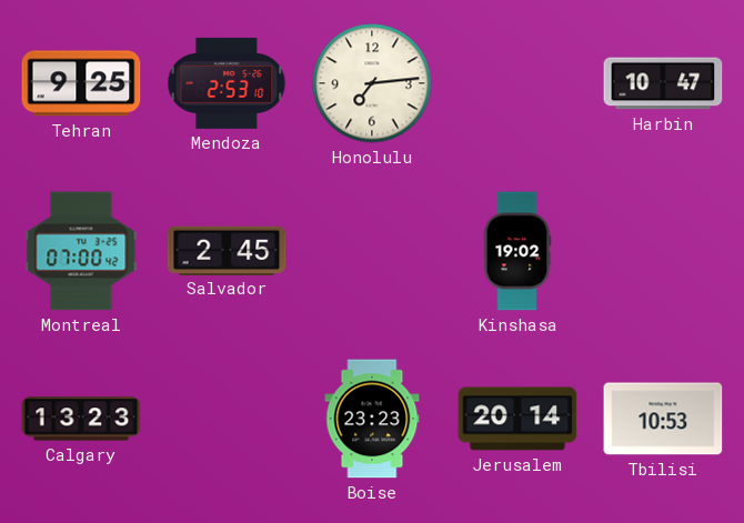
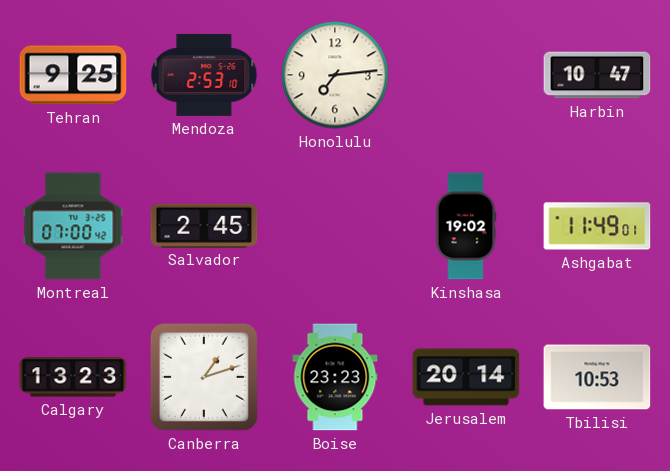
Ashgabat: none -> 11:49 (597, 226)
Canberra: none -> 1:12 (204, 377)
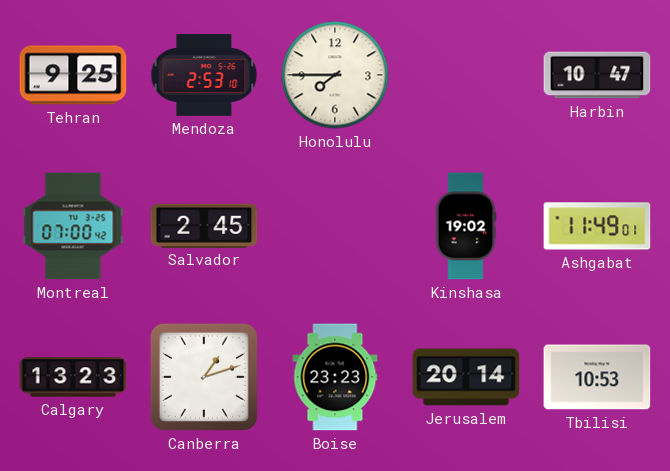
Honolulu: 7:14 -> 7:45 (335, 75)
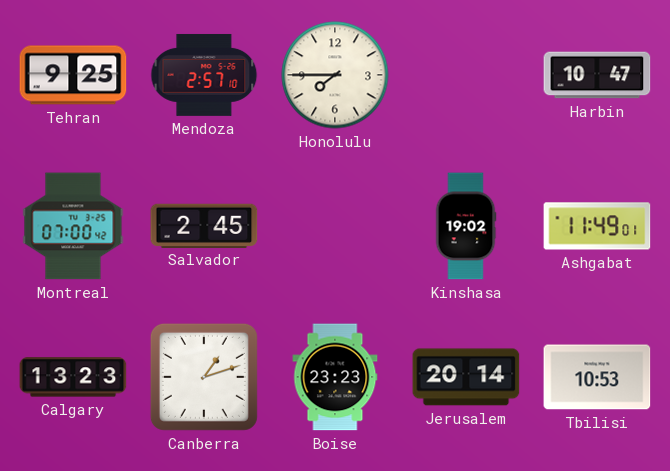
Mendoza: 2:53 -> 2:57 (204, 75)
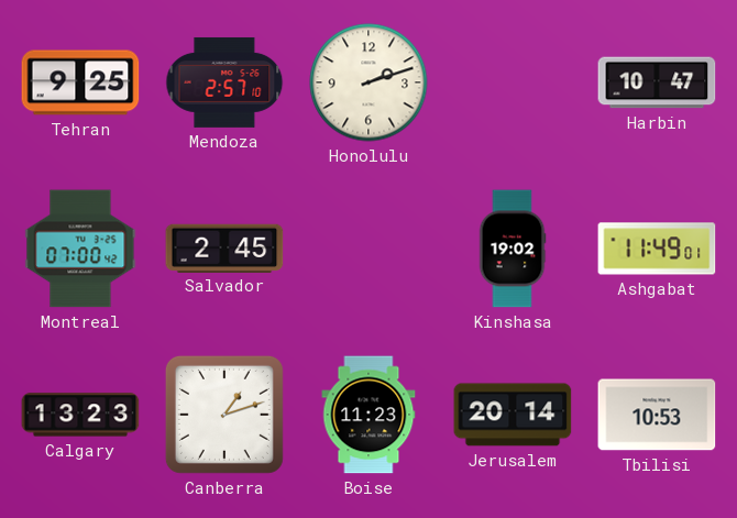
Honolulu: 7:45 -> 2:12 (369, 82)
Boise: 23:23 -> 11:23 (369, 415)
